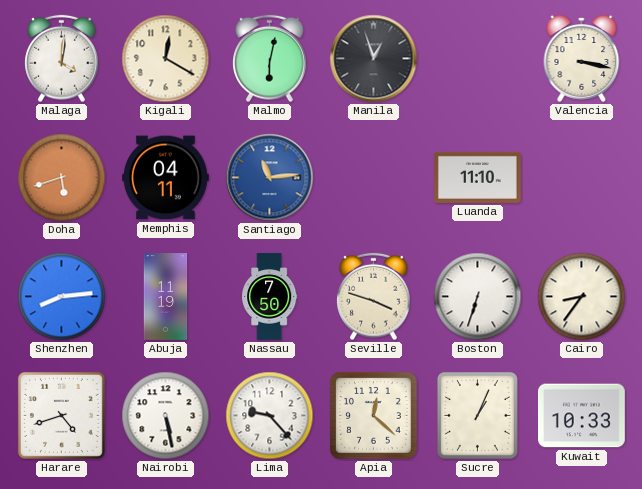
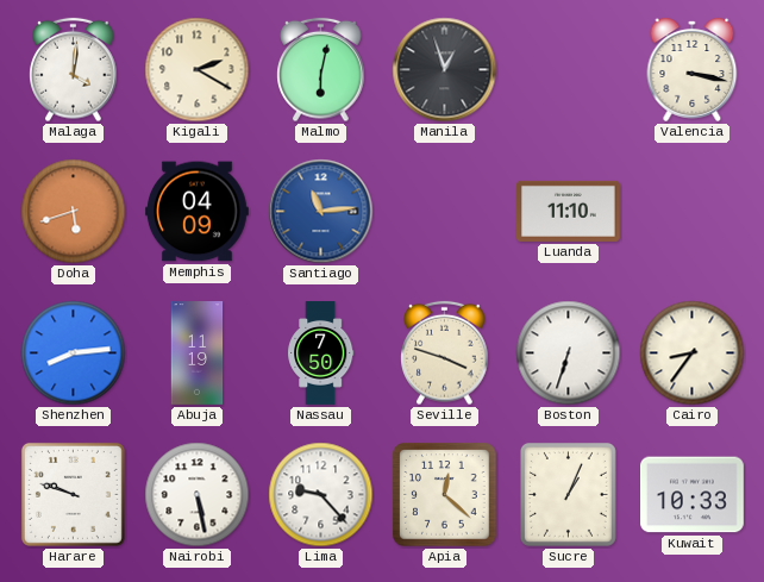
Kigali: 12:20 -> 2:20 (198, 70)
Memphis: 04:11 -> 04:09 (198, 212)
Harare: 4:42 -> 9:48 (73, 494)
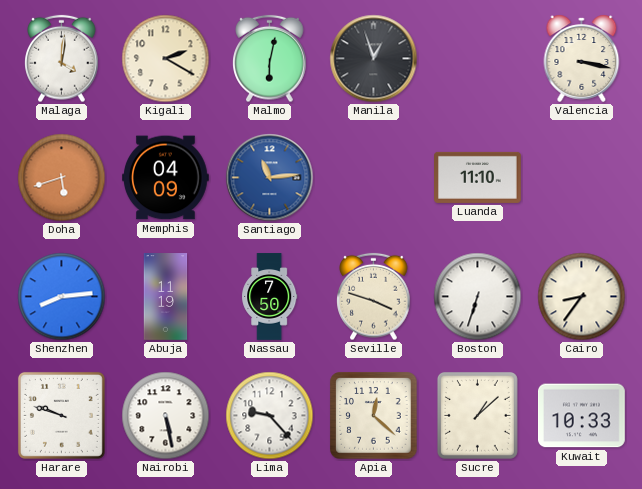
Sucre: 1:04 -> 1:08 (477, 415)
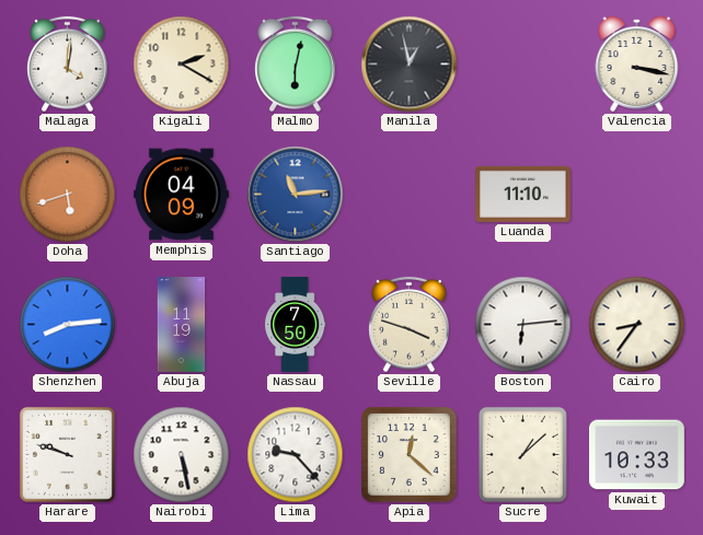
Manila: 12:57 -> 12:58 (410, 65)
Boston: 6:33 -> 6:14 (523, 325)
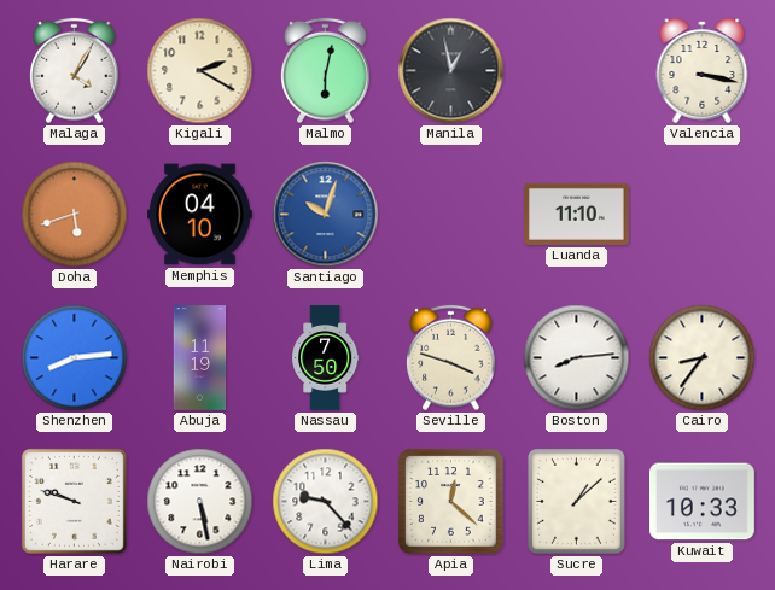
Malaga: 4:01 -> 4:05 (75, 71)
Memphis: 04:09 -> 04:10 (200, 215)
Santiago: 11:14 -> 10:03 (326, 215)
Boston: 6:14 -> 8:14 (577, 358)
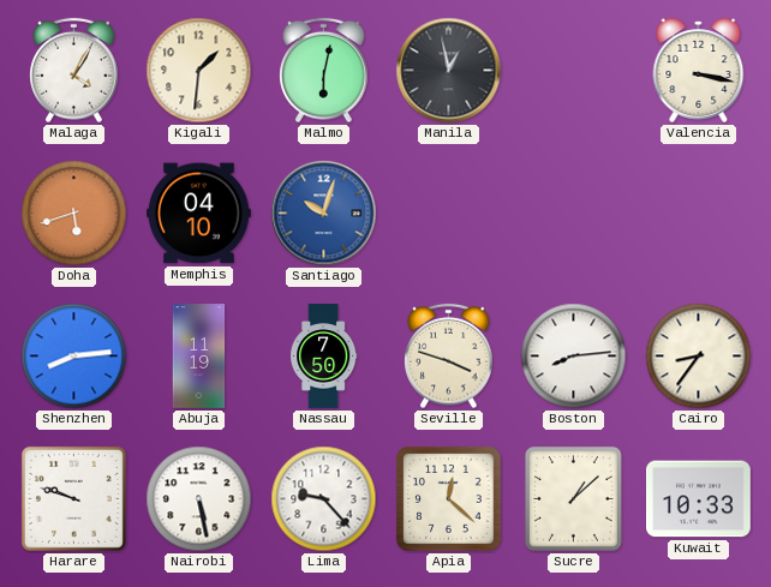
Kigali: 2:20 -> 1:31 (199, 71)
Luanda: 11:10 -> none (577, 214)
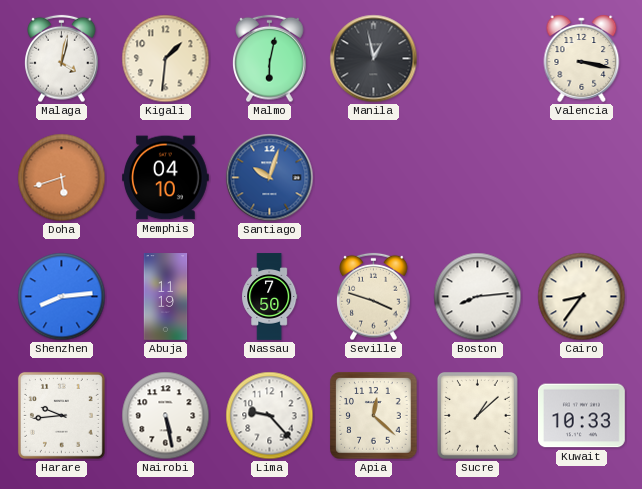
Malaga: 4:05 -> 4:02 (62, 59)
Harare: 9:48 -> 9:44 (61, 415)
